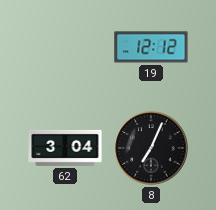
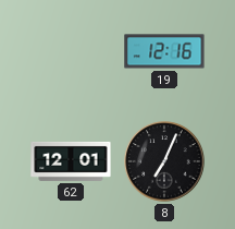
19: 12:12 -> 12:16 (164, 51)
62: 3:04 -> 12:01 (71, 161)
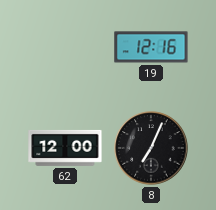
62: 12:01 -> 12:00 (65, 148)
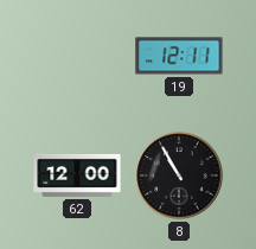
19: 12:16 -> 12:11 (179, 56)
8: 7:04 -> 10:55 (179, 175)
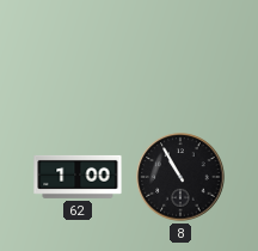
19: 12:11 -> none (179, 56)
62: 12:00 -> 1:00 (78, 177)
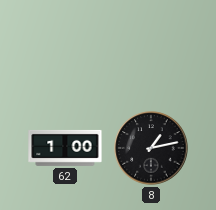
8: 10:55 -> 1:13 (151, 148)
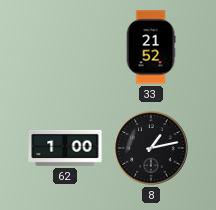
33: none -> 21:52 (151, 47)
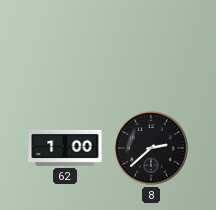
33: 21:52 -> none (151, 47)
8: 1:13 -> 2:38 (151, 148)
